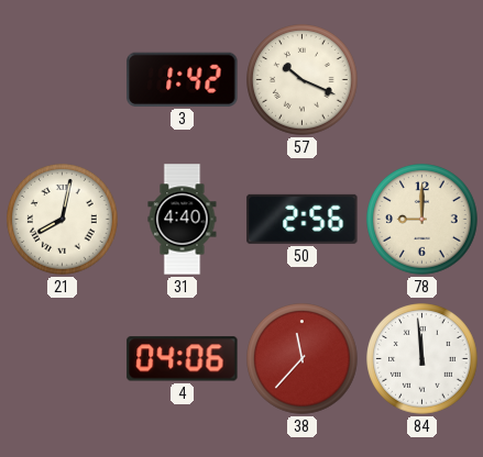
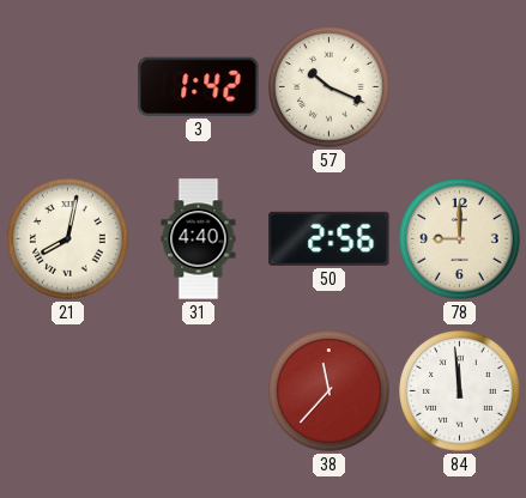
4: 04:06 -> none (183, 359)
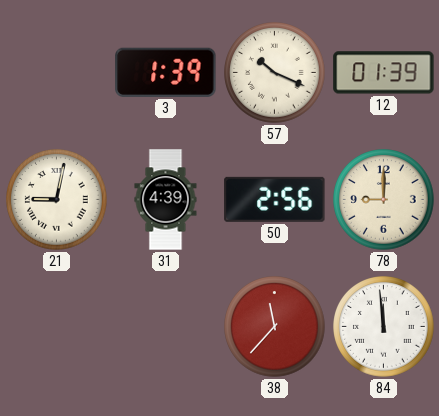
3: 1:42 -> 1:39 (166, 72)
12: none -> 01:39 (384, 73)
21: 8:02 -> 9:02 (57, 200)
31: 4:40 -> 4:39 (166, 200)
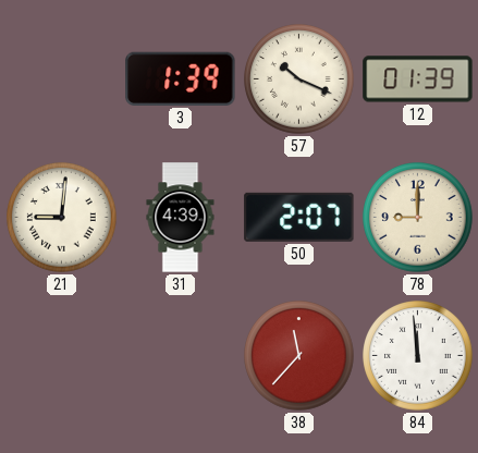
21: 9:02 -> 9:01 (62, 218)
50: 2:56 -> 2:07 (299, 217)
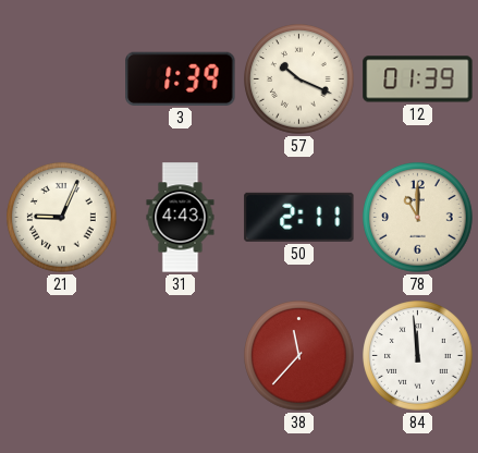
21: 9:01 -> 9:04 (62, 218)
31: 4:39 -> 4:43 (181, 218)
50: 2:07 -> 2:11 (299, 217)
78: 9:00 -> 11:00 (418, 218)
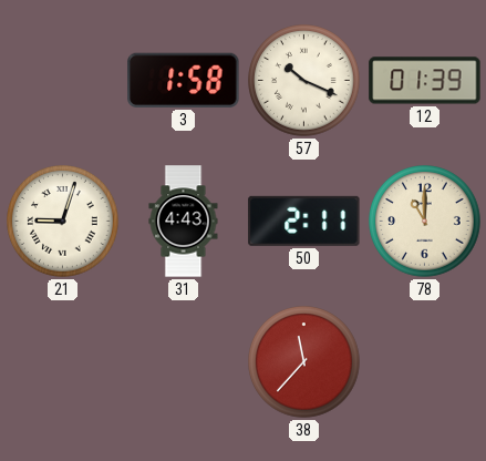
3: 1:39 -> 1:58 (184, 80)
21: 9:04 -> 9:03 (63, 222)
84: 11:59 -> none (418, 356)
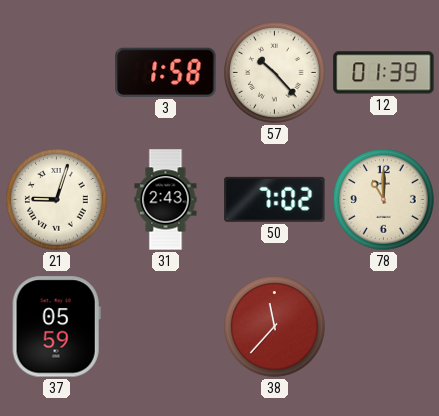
57: 10:19 -> 10:23 (275, 73)
31: 4:43 -> 2:43 (166, 200)
50: 2:11 -> 7:02 (275, 199)
37: none -> 05:59 (56, 327)
